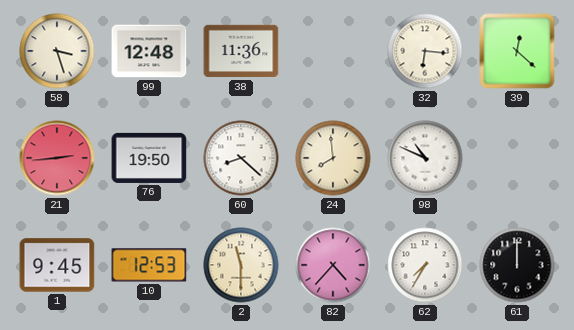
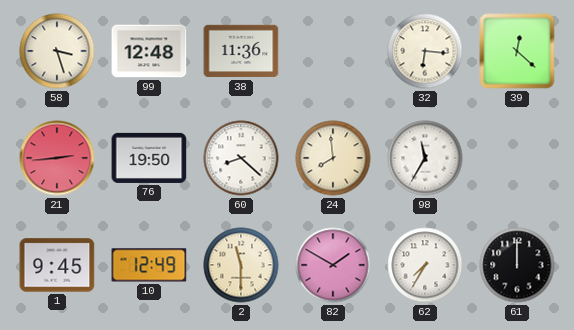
98: 10:49 -> 11:35 (425, 158)
10: 12:53 -> 12:49 (149, 265)
82: 4:37 -> 1:50 (333, 265)
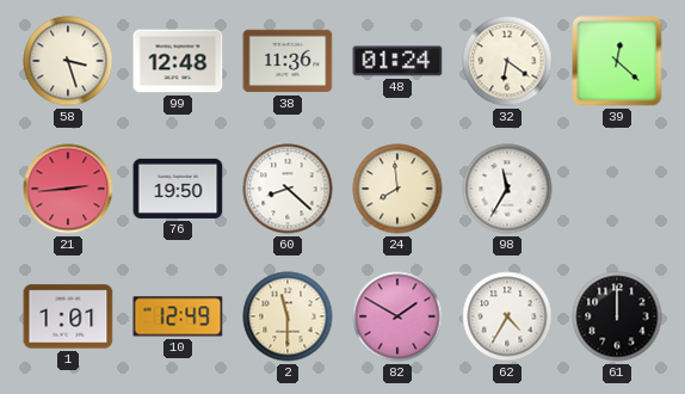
48: none -> 01:24 (397, 61)
32: 6:16 -> 6:21 (507, 61)
1: 9:45 -> 1:01 (68, 316)
62: 7:35 -> 4:35 (507, 316)
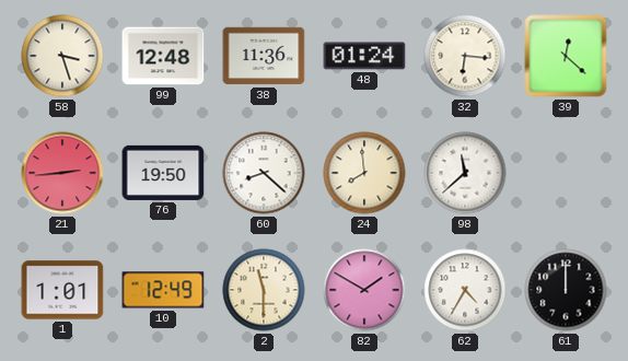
32: 6:21 -> 6:16 (465, 56)
98: 11:35 -> 11:38 (465, 173)
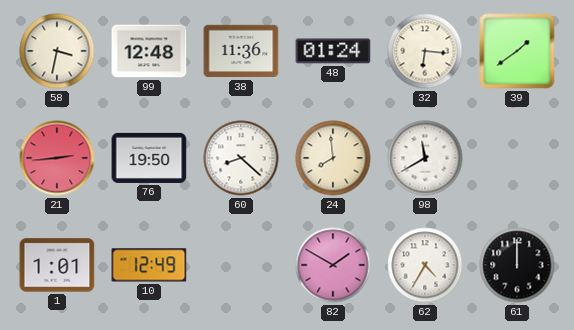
58: 3:27 -> 3:32 (57, 51)
39: 12:22 -> 1:39 (517, 51)
98: 11:38 -> 11:40 (425, 158)
2: 11:30 -> none (264, 290)
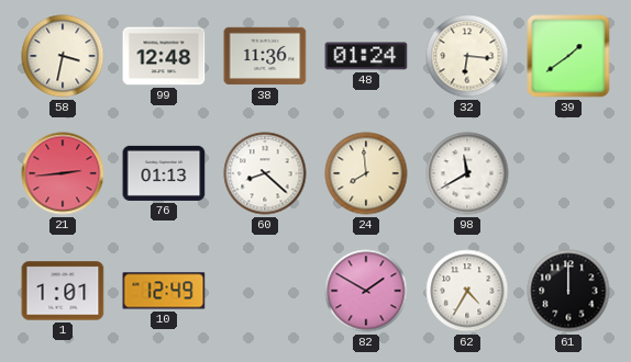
76: 19:50 -> 01:13 (164, 173)
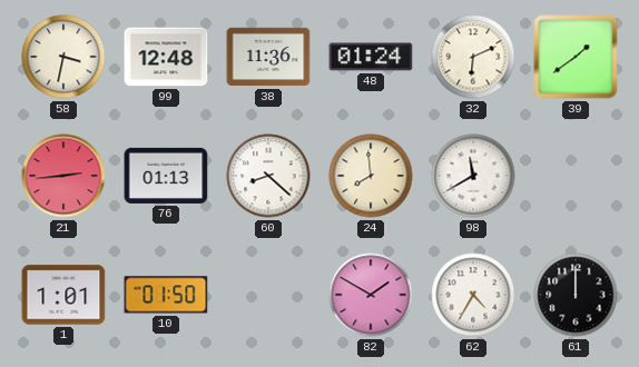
32: 6:16 -> 6:11 (473, 57)
10: 12:49 -> 01:50 (166, 295)
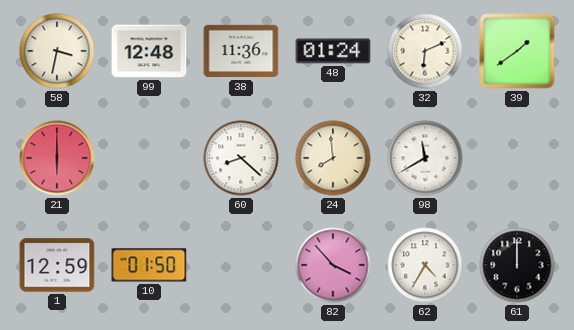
21: 2:44 -> 6:00 (57, 158)
76: 01:13 -> none (166, 176)
1: 1:01 -> 12:59 (57, 265)
82: 1:50 -> 3:53 (333, 265)
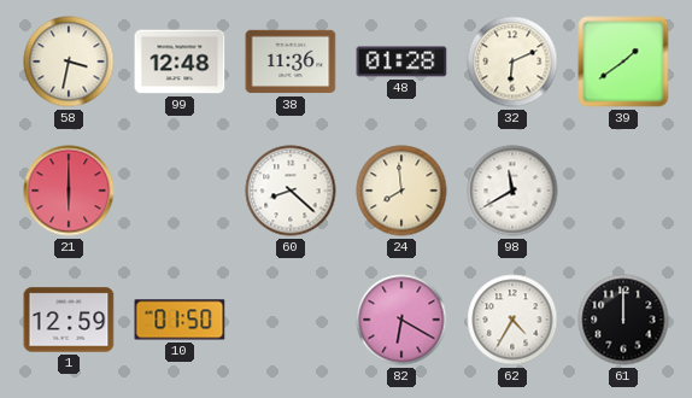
48: 01:24 -> 01:28 (401, 62)
82: 3:53 -> 6:20 (401, 320)
